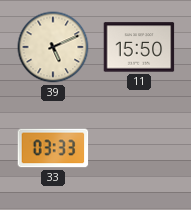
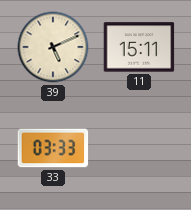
11: 15:50 -> 15:11 (139, 47)
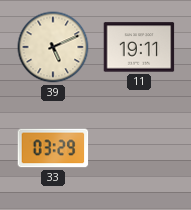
11: 15:11 -> 19:11 (139, 47)
33: 03:33 -> 03:29 (53, 148)
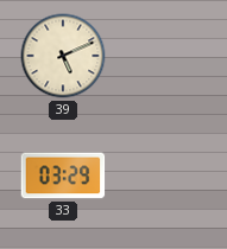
11: 19:11 -> none (139, 47)
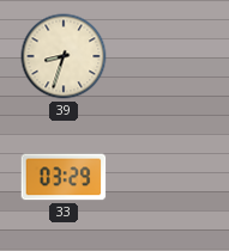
39: 5:11 -> 8:33 (64, 56)
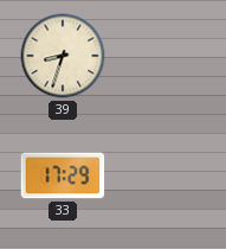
33: 03:29 -> 17:29 (63, 175)
